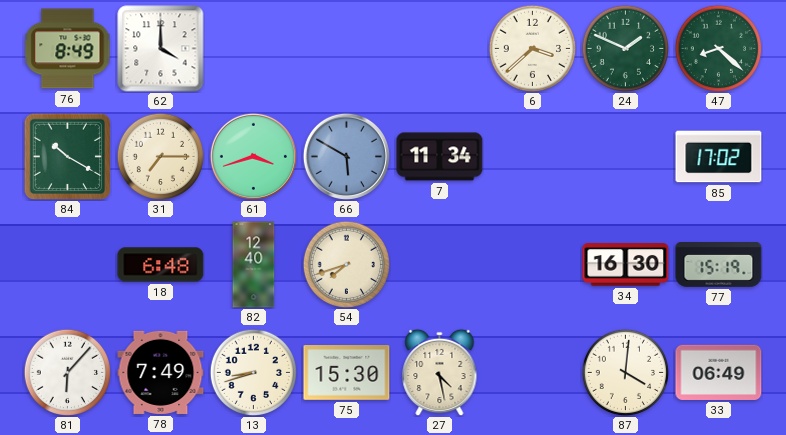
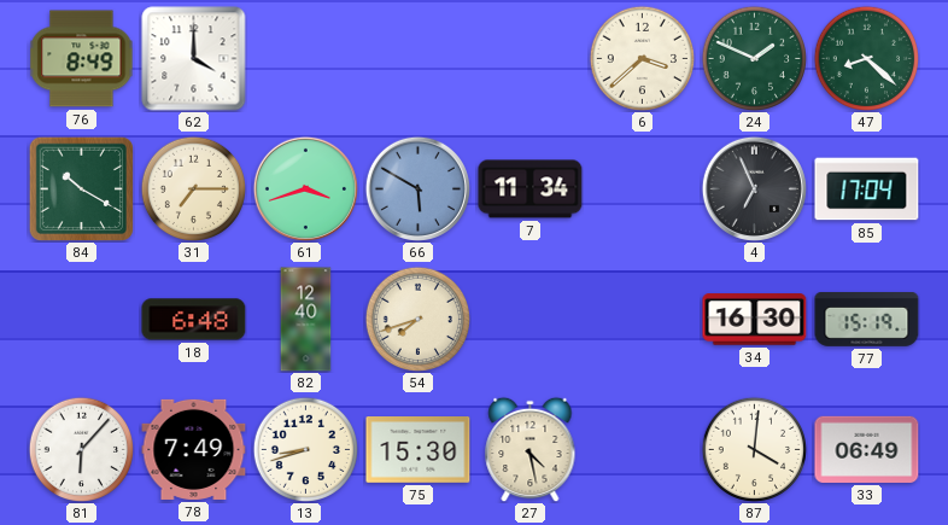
4: none -> 6:56 (754, 188)
85: 17:02 -> 17:04 (867, 189)
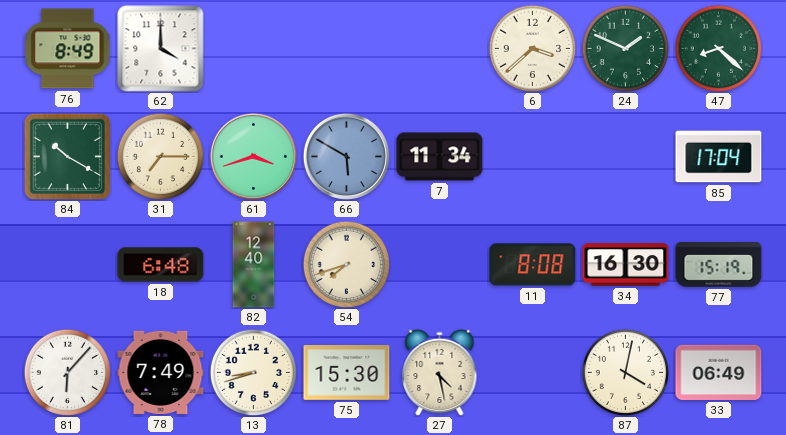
4: 6:56 -> none (754, 188)
11: none -> 8:08 (533, 265)
87: 4:01 -> 4:02 (625, 372)
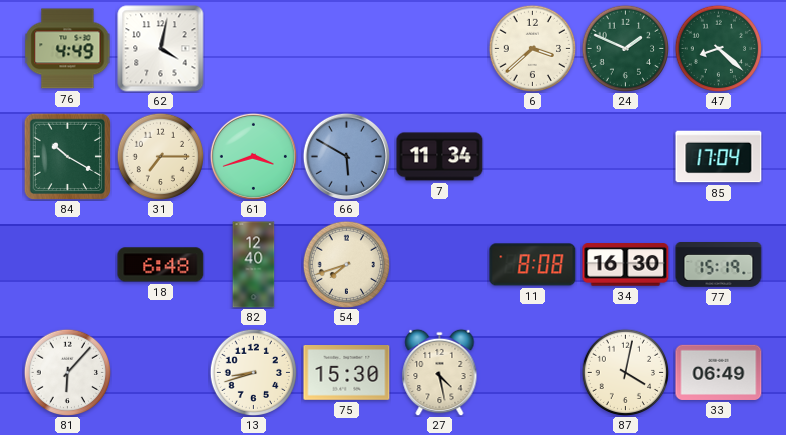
76: 8:49 -> 4:49 (68, 49)
62: 4:00 -> 4:02 (161, 49)
78: 7:49 -> none (161, 372)
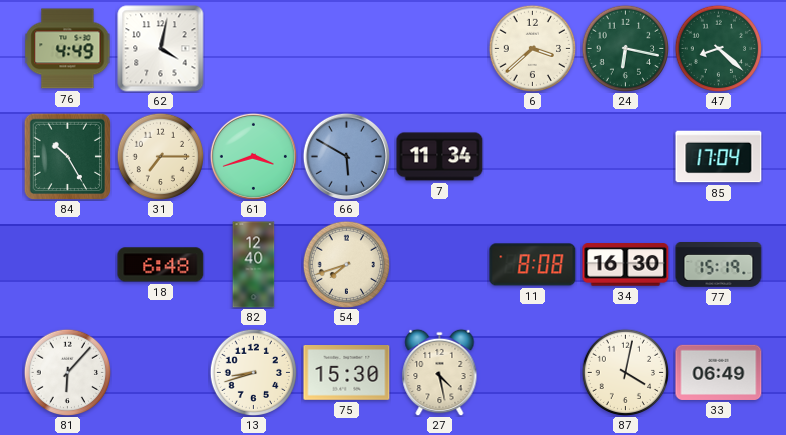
24: 1:49 -> 6:17 (625, 48)
84: 10:20 -> 10:25 (67, 156)
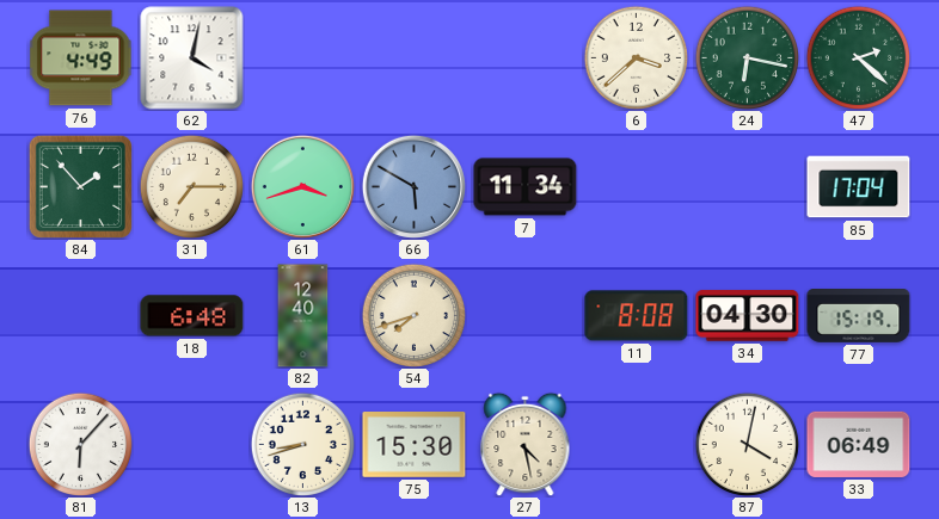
47: 8:22 -> 2:22 (858, 57)
84: 10:25 -> 1:53 (80, 186)
34: 16:30 -> 04:30 (748, 316)
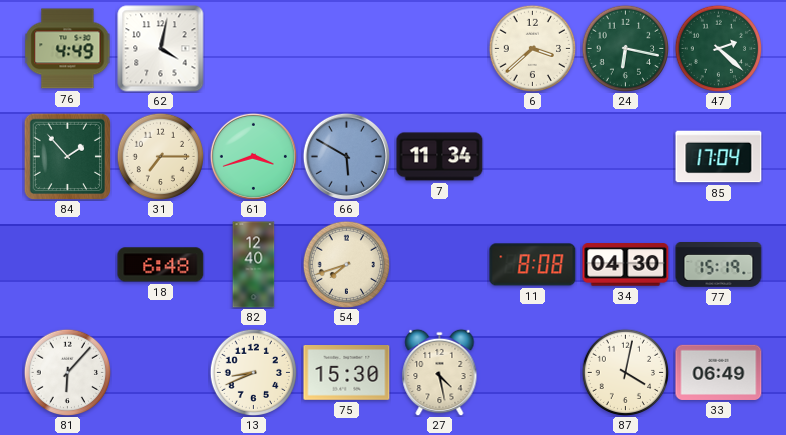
13: 8:42 -> 8:41 (253, 372)
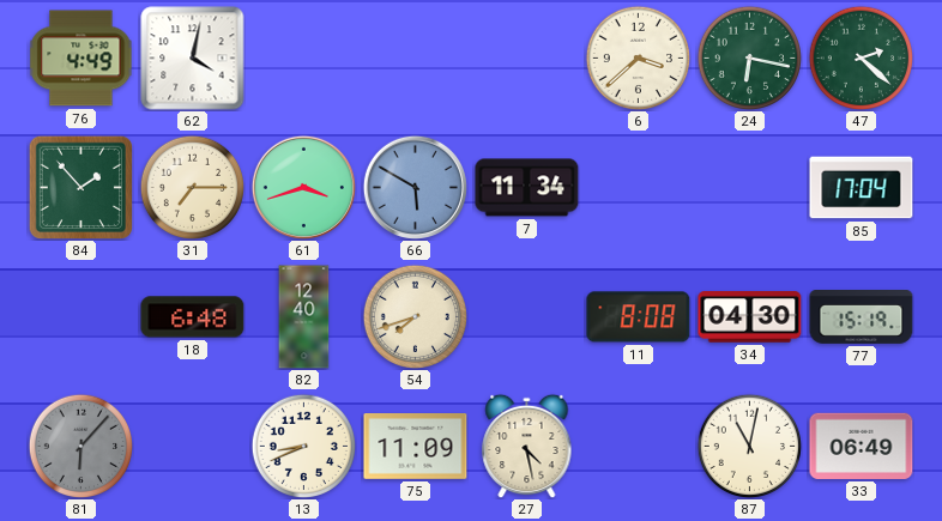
81 dial: white -> grey (80, 446)
75: 15:30 -> 11:09 (416, 447)
87: 4:02 -> 11:02 (749, 446)
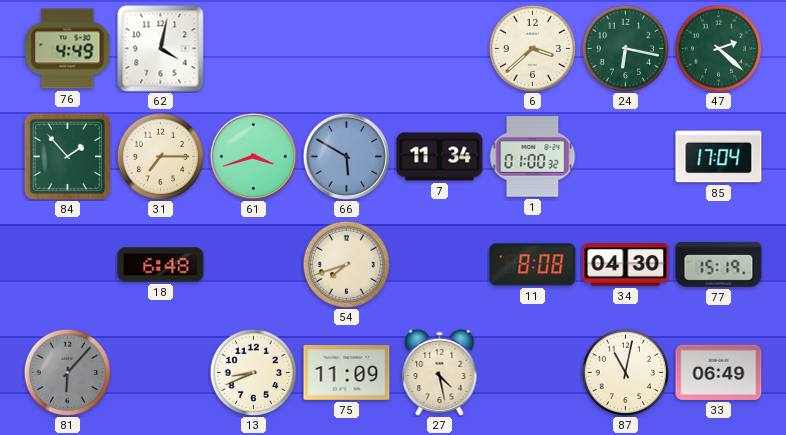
1: none -> 01:00 (532, 157)
82: 12:40 -> none (304, 317)
